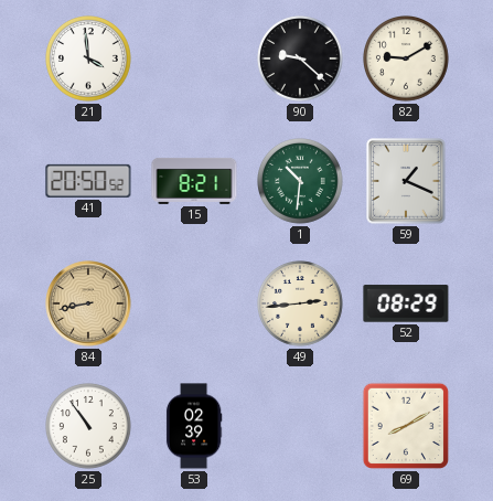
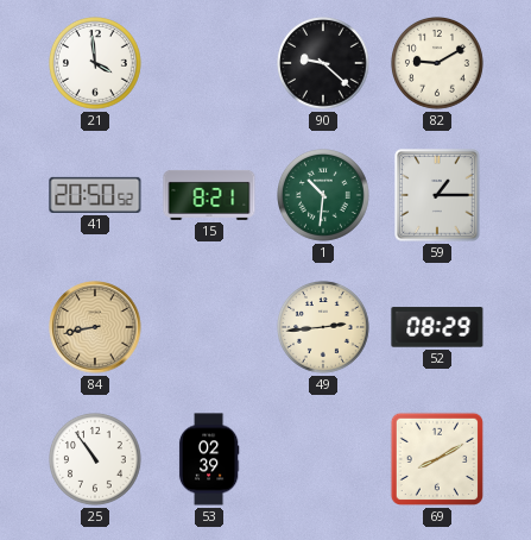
59: 1:19 -> 1:15 (437, 195)
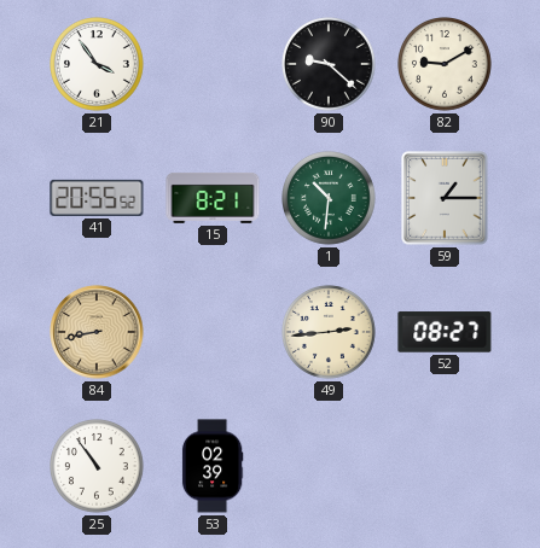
21: 3:59 -> 3:54 (98, 65)
41: 20:50 -> 20:55 (97, 198)
52: 08:29 -> 08:27 (445, 332)
69: 8:10 -> none (437, 459)
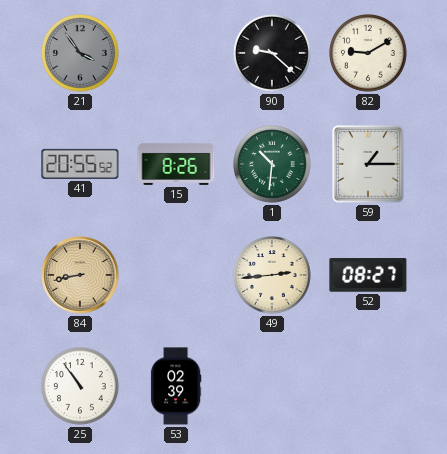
21 dial: white -> grey (81, 54)
15: 8:21 -> 8:26 (176, 164)
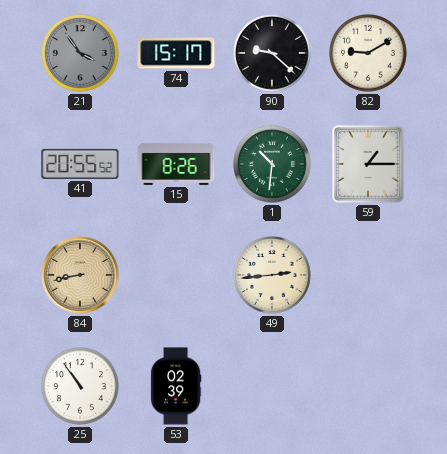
74: none -> 15:17 (176, 53)
52: 08:27 -> none (368, 275)
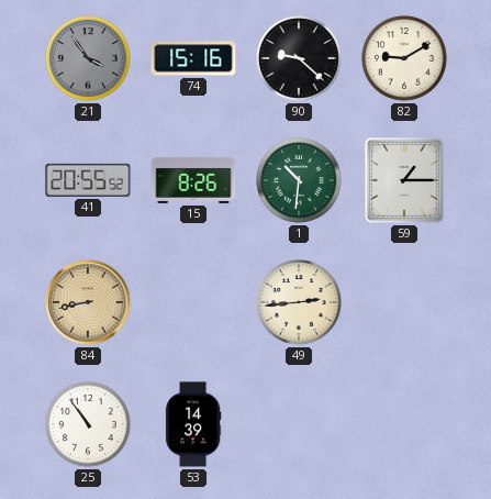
74: 15:17 -> 15:16 (193, 58)
53: 02:39 -> 14:39 (193, 424)
